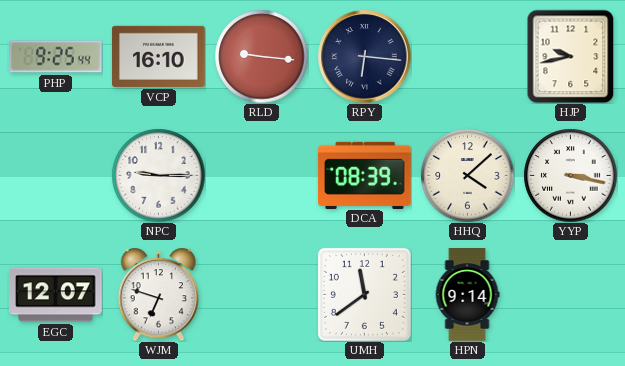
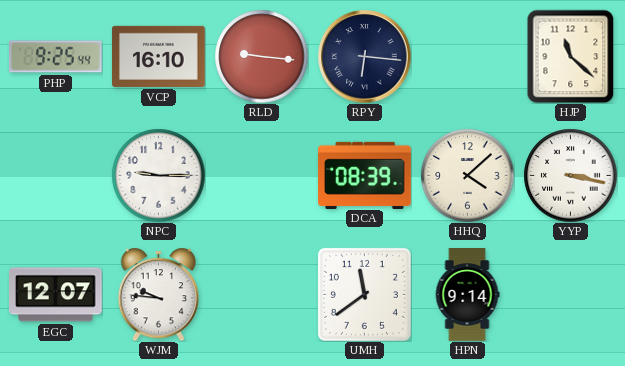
HJP: 9:43 -> 11:22 (571, 56)
WJM: 6:48 -> 9:46 (159, 294)
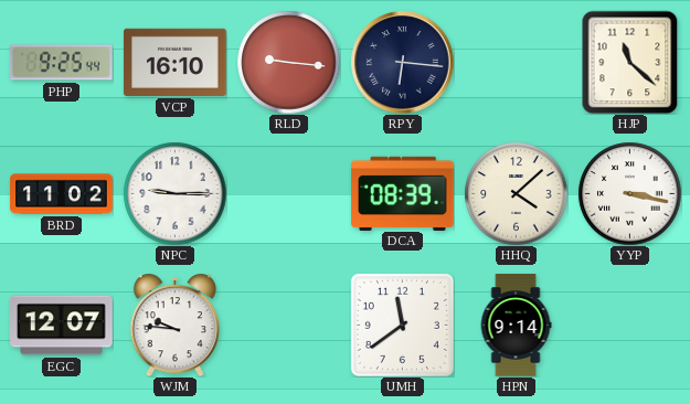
BRD: none -> 11:02 (62, 194)
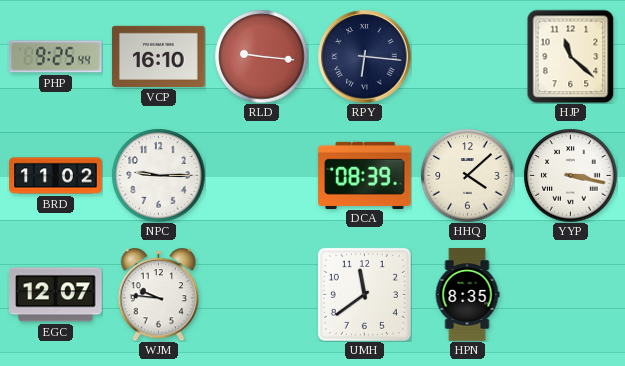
HPN: 9:14 -> 8:35 (467, 295)
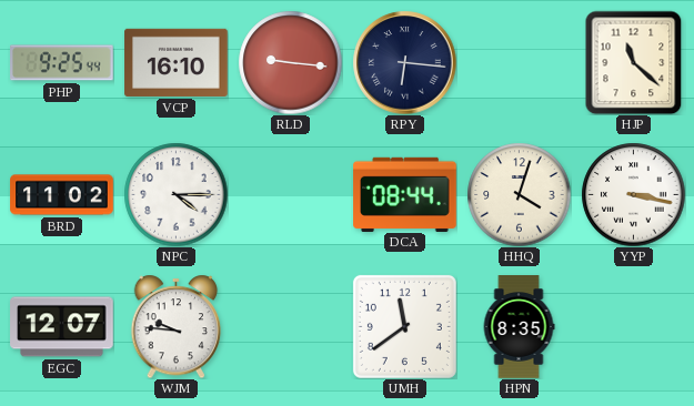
NPC: 9:15 -> 4:15 (175, 194)
DCA: 08:39 -> 08:44 (405, 194)
HHQ: 4:08 -> 4:03 (519, 194)
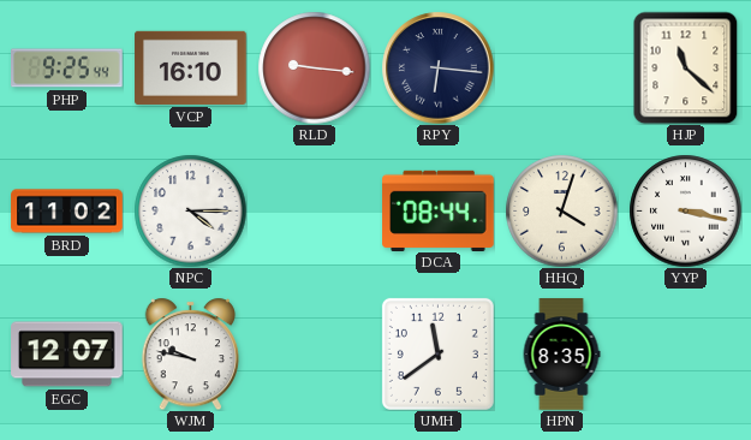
WJM: 9:46 -> 9:47 (191, 353)
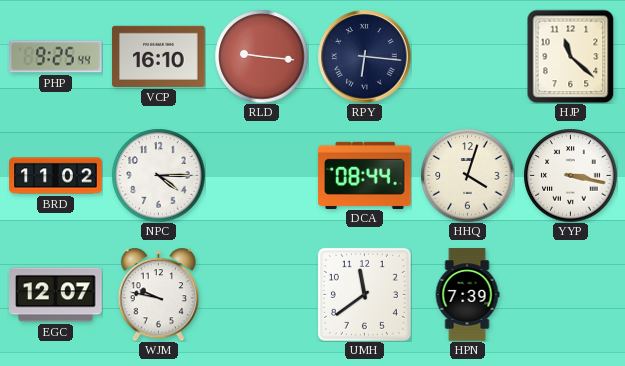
HPN: 8:35 -> 7:39 (467, 295)
